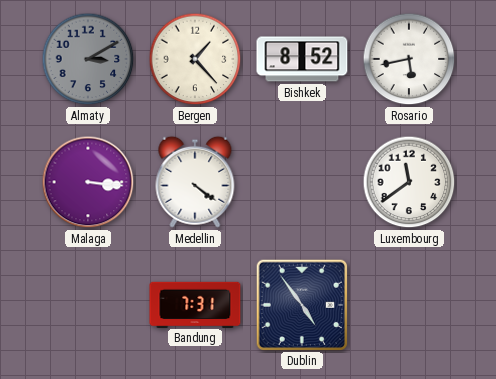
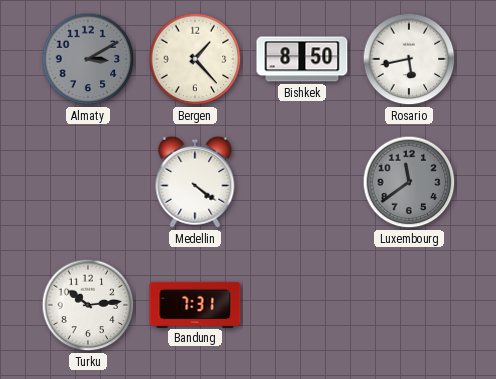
Bishkek: 8:52 -> 8:50 (302, 59)
Malaga: 3:16 -> none (88, 182)
Luxembourg dial: white -> grey (409, 182)
Turku: none -> 10:14 (88, 305)
Dublin: 4:54 -> none (301, 304)
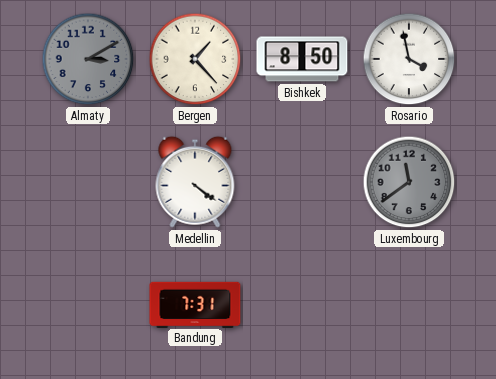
Rosario: 5:43 -> 3:58 (409, 59)
Turku: 10:14 -> none (88, 305)
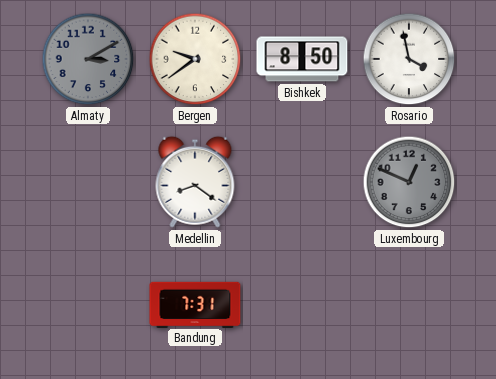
Bergen: 1:23 -> 9:39 (195, 59)
Medellin: 4:21 -> 8:21 (195, 182)
Luxembourg: 11:39 -> 12:49 (409, 182)
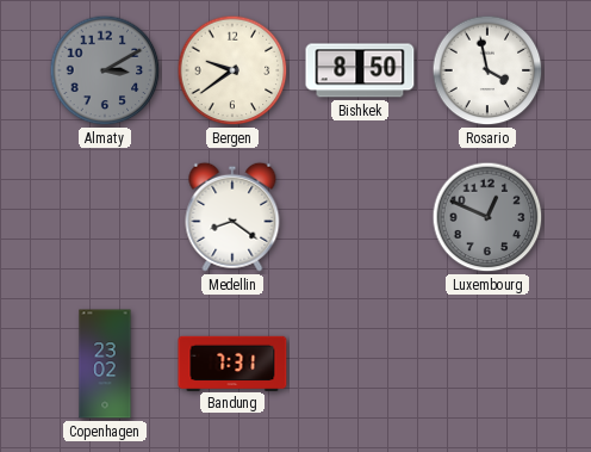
Copenhagen: none -> 23:02 (105, 364)
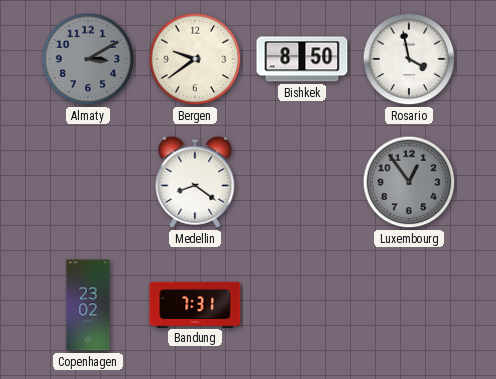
Luxembourg: 12:49 -> 12:54 (409, 182)
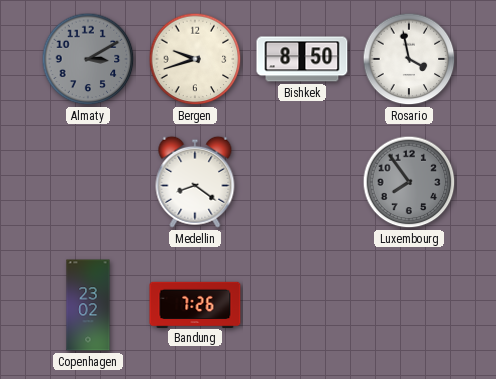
Bergen: 9:39 -> 9:42 (195, 59)
Luxembourg: 12:54 -> 7:54 (409, 182)
Bandung: 7:31 -> 7:26 (195, 304)
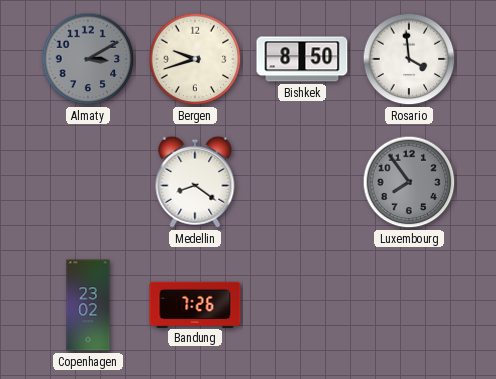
Rosario: 3:58 -> 3:59 (409, 59)
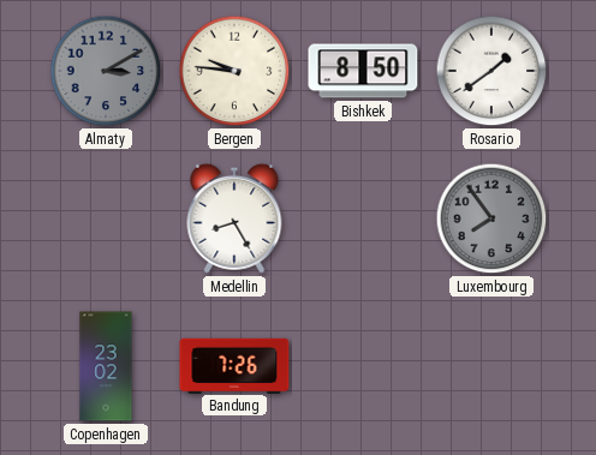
Bergen: 9:42 -> 9:46 (234, 71)
Rosario: 3:59 -> 1:39 (491, 71)
Medellin: 8:21 -> 8:25 (234, 218)
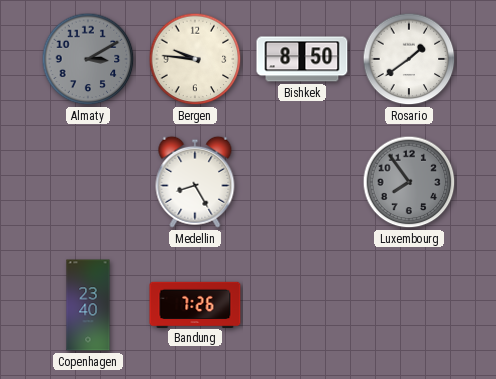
Copenhagen: 23:02 -> 23:40 (88, 305)
